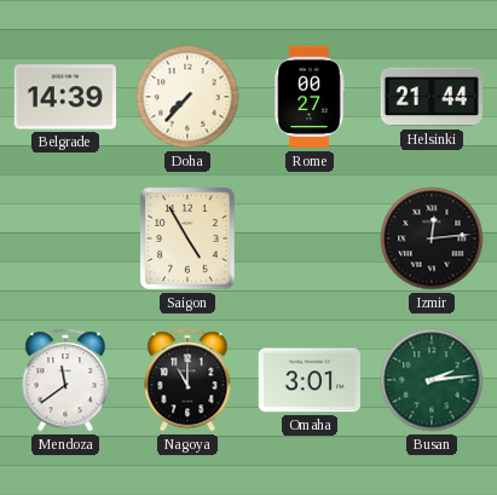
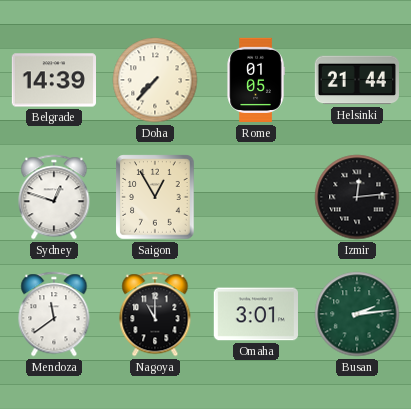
Rome: 00:27 -> 01:05 (256, 80)
Sydney: none -> 12:48 (54, 197)
Saigon: 4:55 -> 12:55 (155, 197)
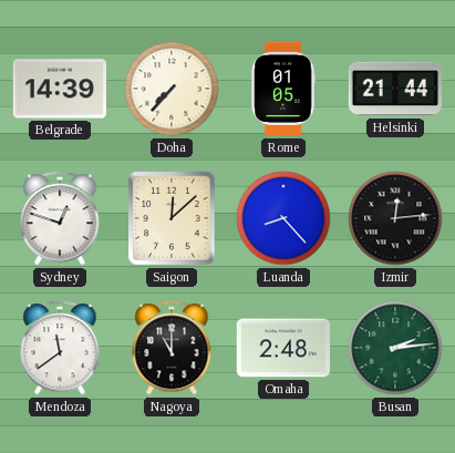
Saigon: 12:55 -> 12:08 (172, 218)
Luanda: none -> 8:23 (283, 218)
Omaha: 3:01 -> 2:48 (282, 348)
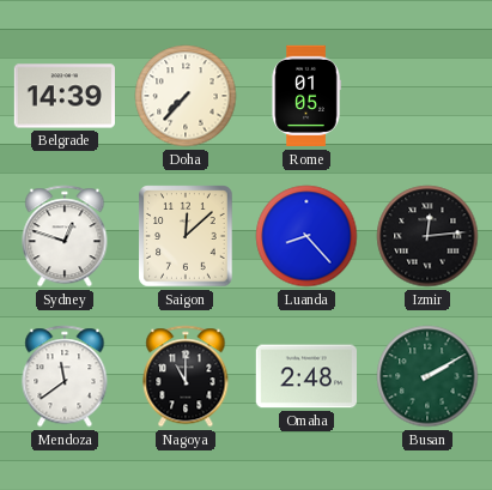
Helsinki: 21:44 -> none (394, 89)
Busan: 2:14 -> 2:10 (427, 376)
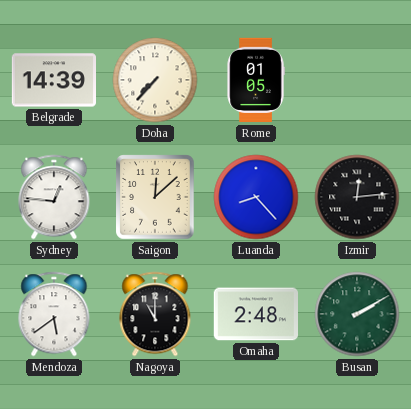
Sydney: 12:48 -> 12:46 (54, 197)
Mendoza: 11:39 -> 5:39 (54, 314)
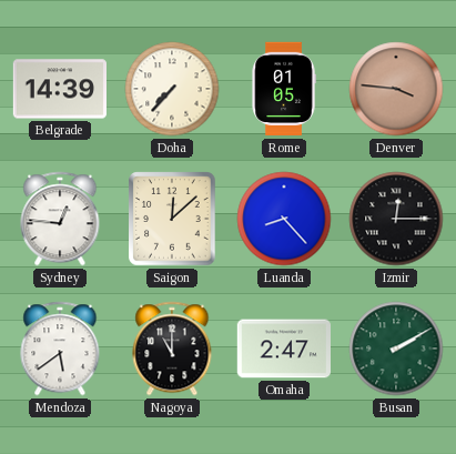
Denver: none -> 3:46 (396, 89)
Izmir: 12:14 -> 12:15 (396, 219)
Omaha: 2:48 -> 2:47 (283, 349)
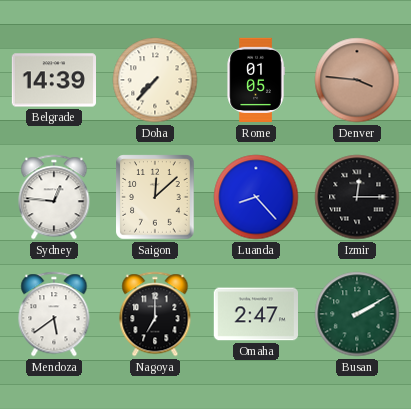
Nagoya: 11:00 -> 7:00 (155, 314)
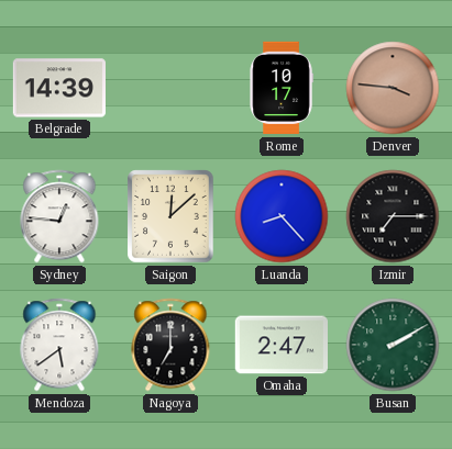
Doha: 7:37 -> none (155, 80)
Rome: 01:05 -> 10:17 (282, 88)
Izmir: 12:15 -> 7:15 (393, 216)
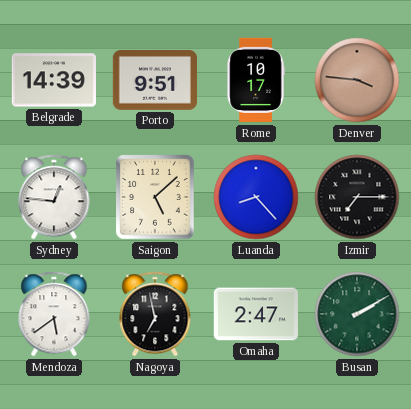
Porto: none -> 9:51 (154, 81)
Saigon: 12:08 -> 5:08 (155, 197)
Nagoya: 7:00 -> 6:58 (155, 314)
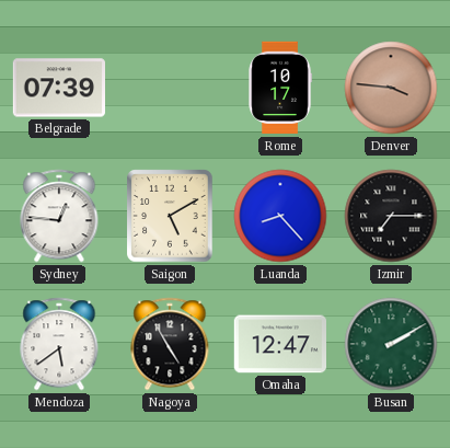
Belgrade: 14:39 -> 07:39 (58, 88)
Porto: 9:51 -> none (154, 81)
Saigon: 5:08 -> 5:10 (170, 216)
Nagoya: 6:58 -> 4:55 (170, 344)
Omaha: 2:47 -> 12:47 (279, 344)
